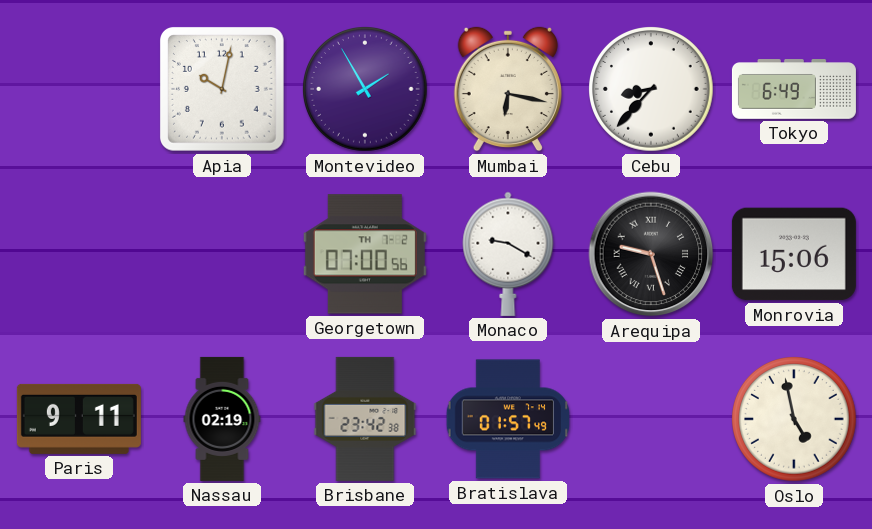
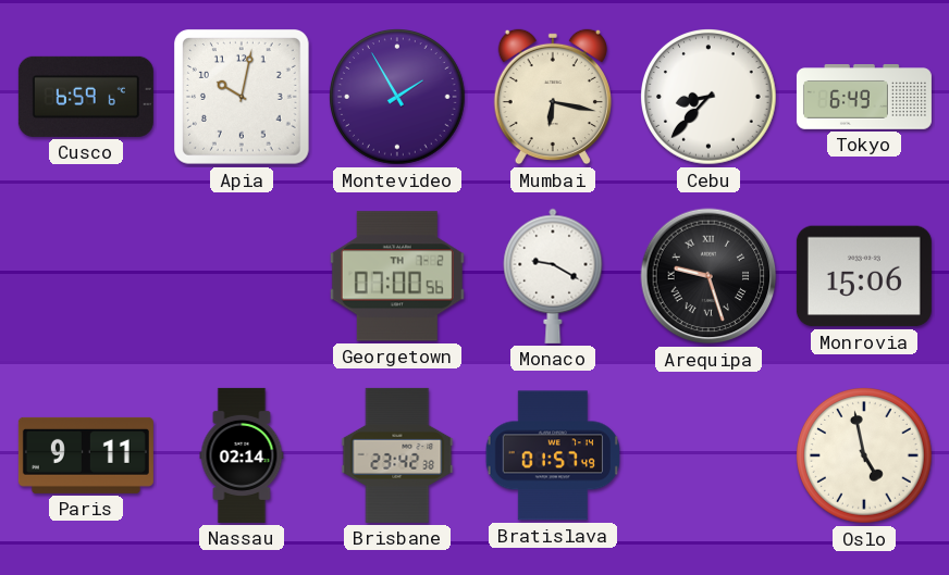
Cusco: none -> 6:59 (86, 97)
Nassau: 02:19 -> 02:14 (242, 455)
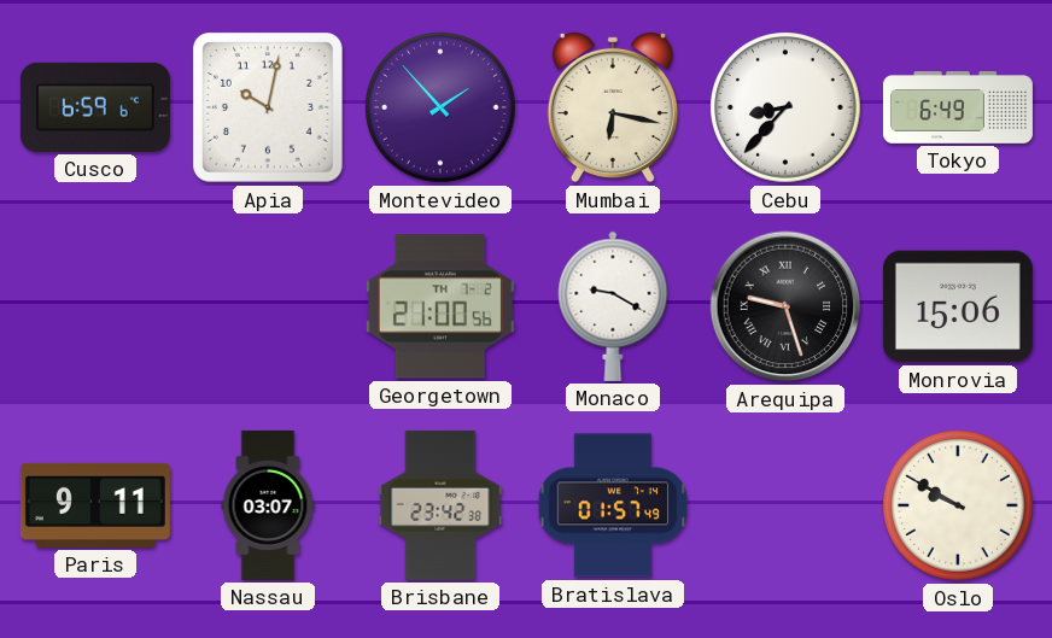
Montevideo: 1:55 -> 1:53 (442, 109)
Georgetown: 07:00 -> 21:00 (440, 306)
Nassau: 02:14 -> 03:07 (268, 505)
Oslo: 4:58 -> 9:50 (959, 507)
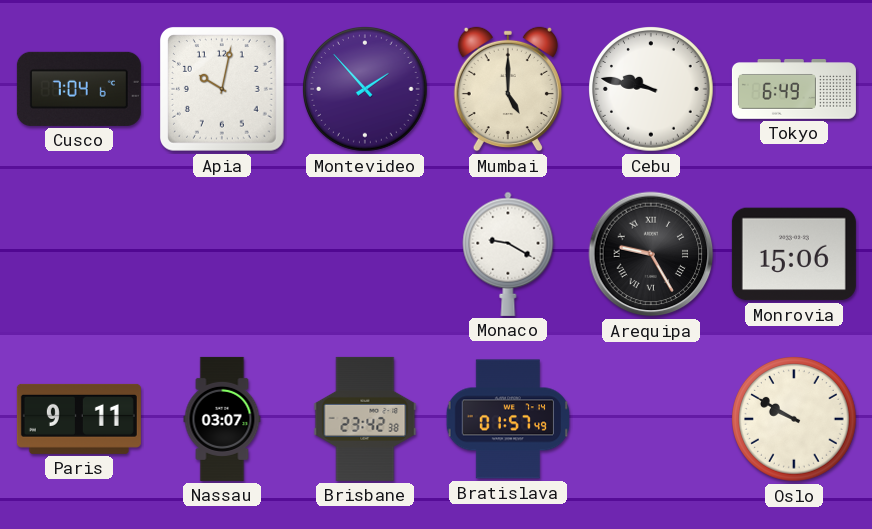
Cusco: 6:59 -> 7:04 (79, 89)
Mumbai: 6:17 -> 5:00 (508, 89)
Cebu: 8:37 -> 9:47 (652, 90)
Georgetown: 21:00 -> none (440, 306)
Arequipa: 9:27 -> 9:25 (651, 254)
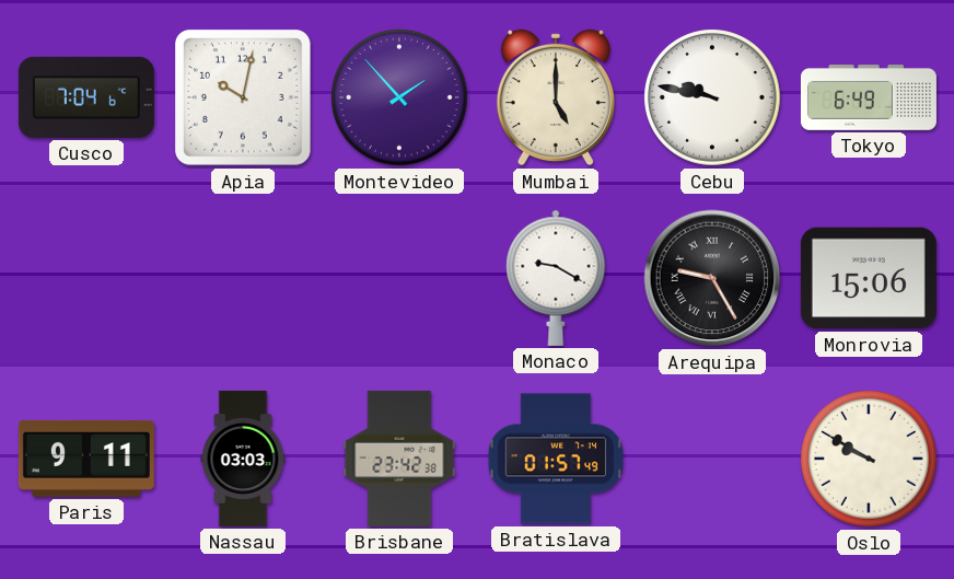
Nassau: 03:07 -> 03:03 (243, 459)
